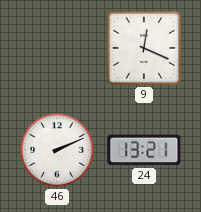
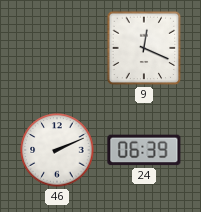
24: 13:21 -> 06:39 (144, 150)
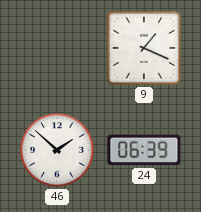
9: 12:19 -> 1:19 (144, 48)
46: 2:11 -> 1:52 (57, 150)
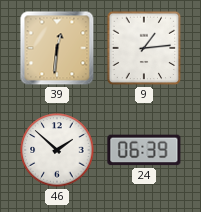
39: none -> 12:31 (57, 48)
9: 1:19 -> 1:14 (144, 48)
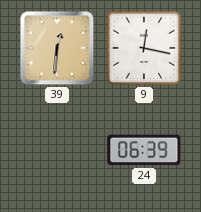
9: 1:14 -> 12:17 (144, 48)
46: 1:52 -> none (57, 150)
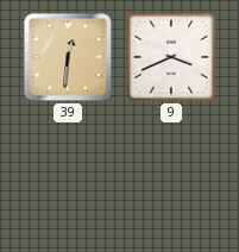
9: 12:17 -> 3:41 (171, 57)
24: 06:39 -> none (144, 150)
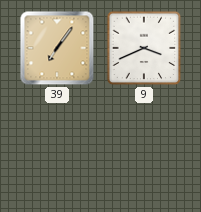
39: 12:31 -> 7:06 (57, 48)
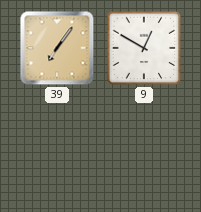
9: 3:41 -> 12:50 (144, 48)
